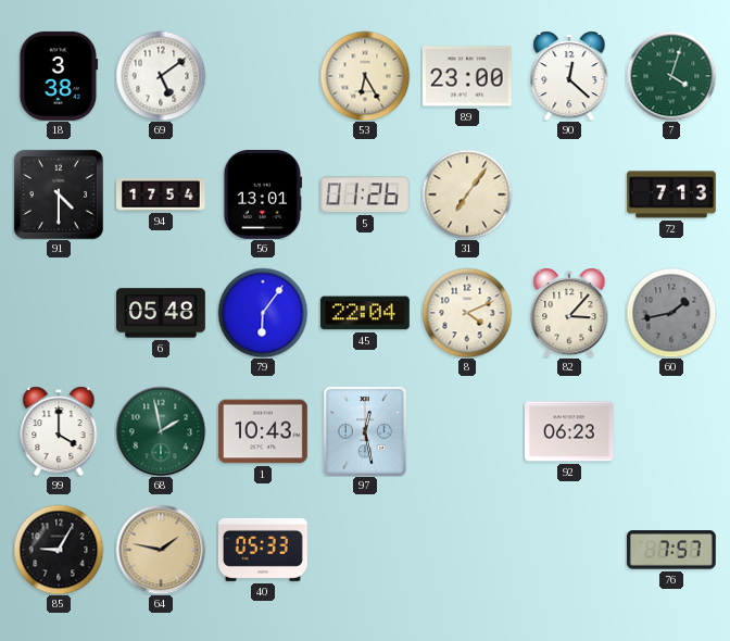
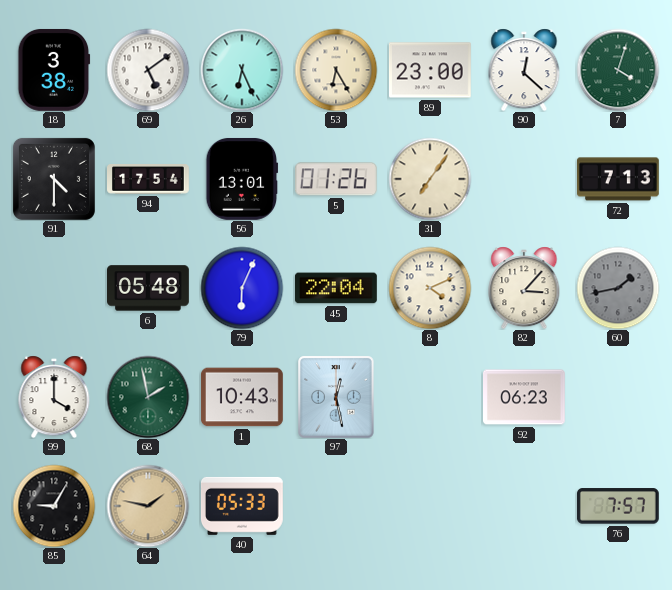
26: none -> 6:26 (242, 70)
79: 6:06 -> 6:04 (242, 288)
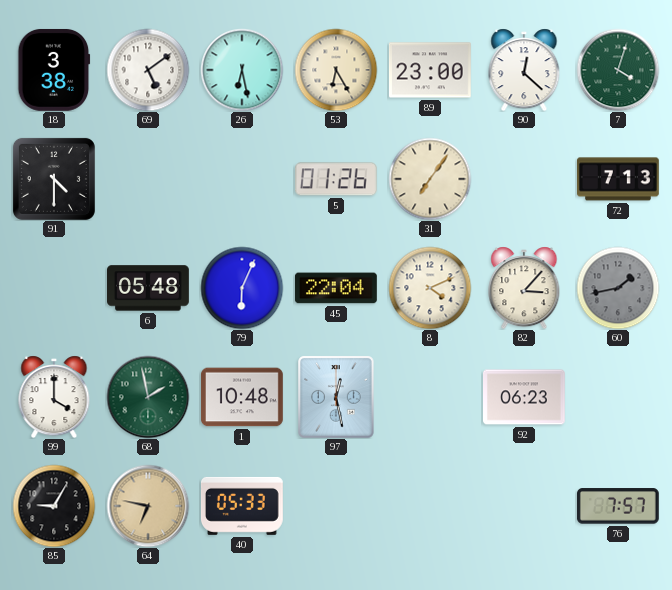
26: 6:26 -> 6:28 (242, 70)
94: 17:54 -> none (149, 180)
56: 13:01 -> none (242, 179)
1: 10:43 -> 10:48 (242, 397)
64: 1:47 -> 6:47 (148, 506)
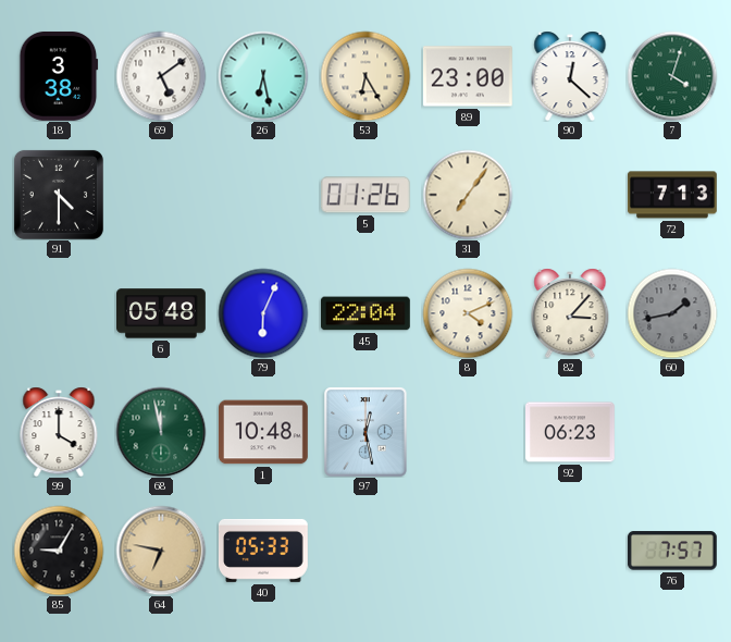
68: 1:58 -> 11:58 (161, 432)
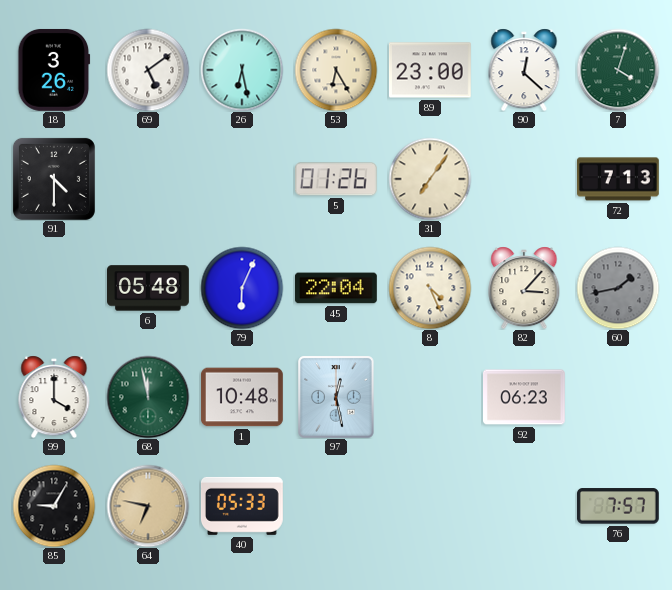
18: 3:38 -> 3:26 (54, 70)
8: 4:11 -> 4:26 (430, 288)
